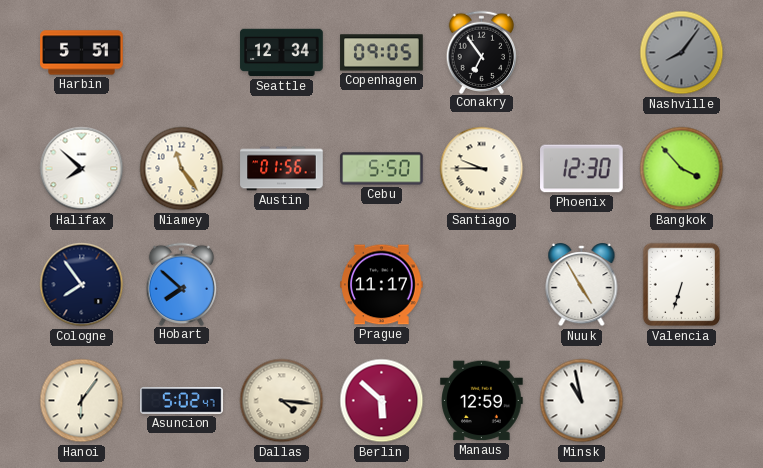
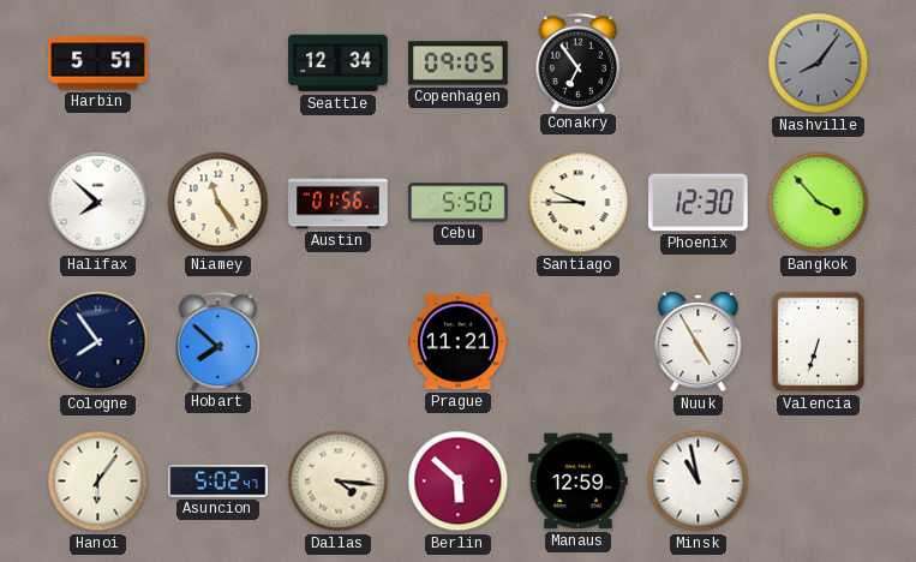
Prague: 11:17 -> 11:21 (459, 342)
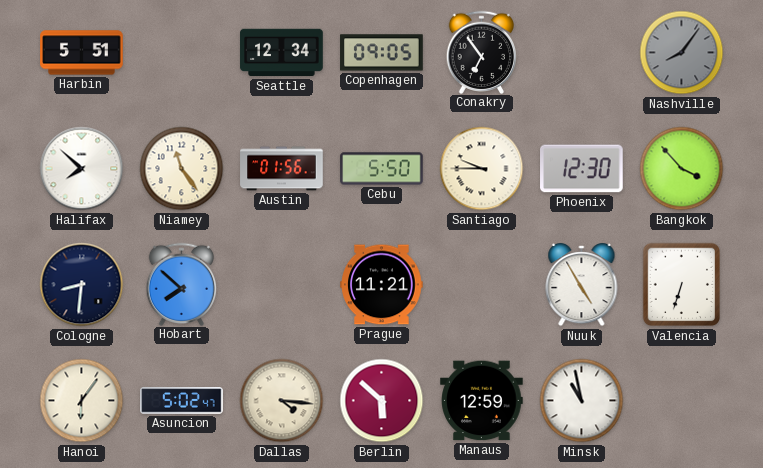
Cologne: 7:54 -> 8:31 (82, 285)
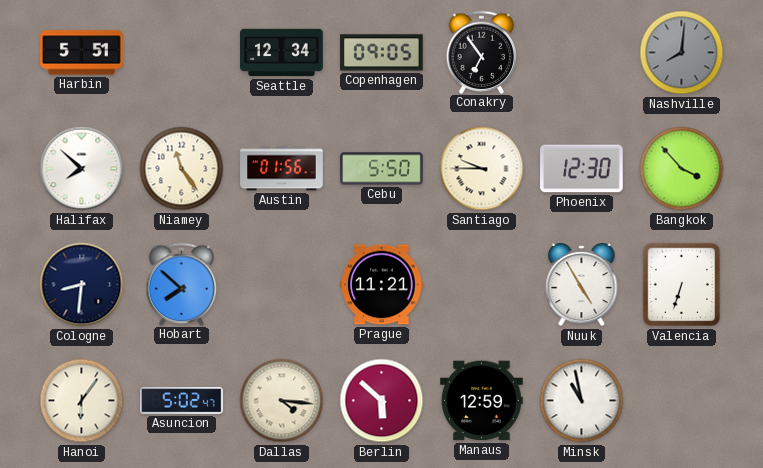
Nashville: 8:06 -> 8:01 (682, 53)
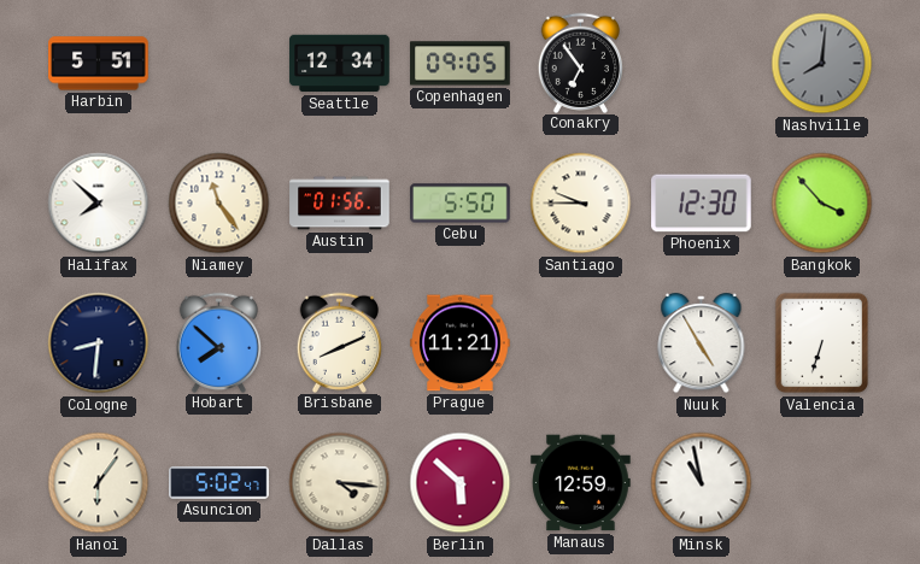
Brisbane: none -> 8:11 (340, 342)
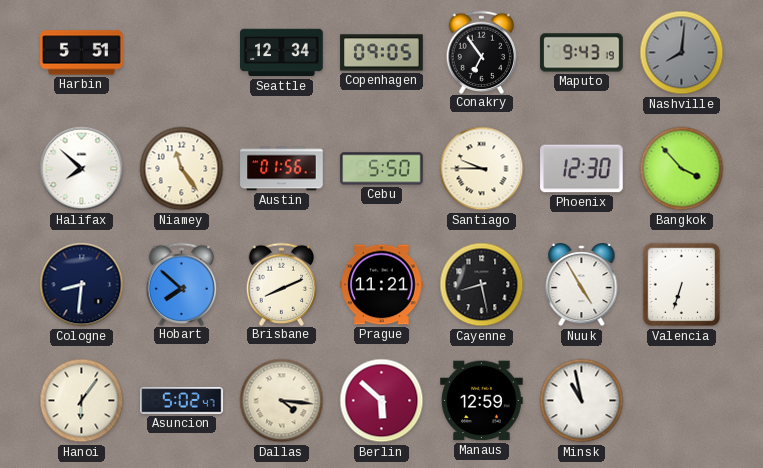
Maputo: none -> 9:43 (582, 53)
Cayenne: none -> 8:28 (482, 285)
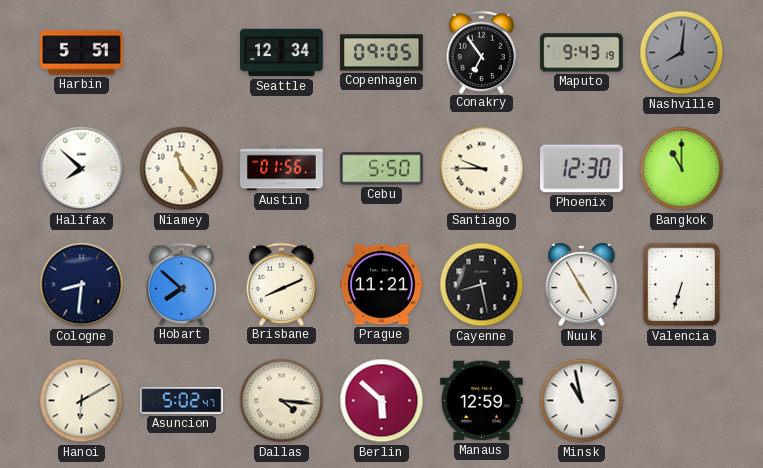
Bangkok: 3:53 -> 11:00 (682, 169)
Hanoi: 6:06 -> 6:10 (82, 401)
